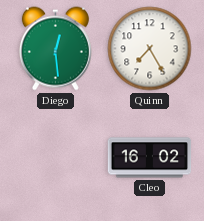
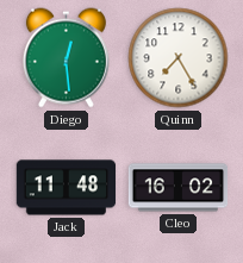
Jack: none -> 11:48 (67, 188)
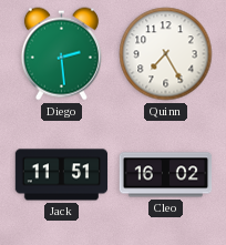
Diego: 12:29 -> 2:29 (61, 54)
Jack: 11:48 -> 11:51 (62, 175)
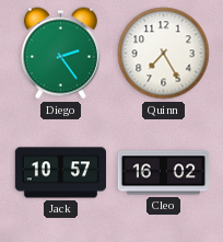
Diego: 2:29 -> 2:24 (60, 54)
Jack: 11:51 -> 10:57 (61, 173)
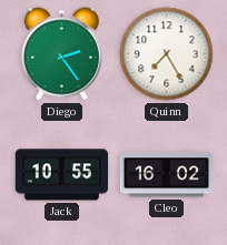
Jack: 10:57 -> 10:55 (62, 175)
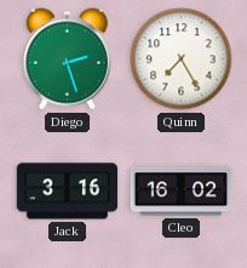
Diego: 2:24 -> 2:27 (67, 59)
Jack: 10:55 -> 3:16 (68, 192)
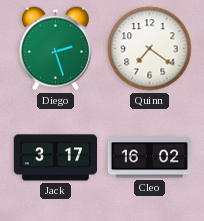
Quinn: 7:25 -> 7:21 (150, 49)
Jack: 3:16 -> 3:17 (56, 158)
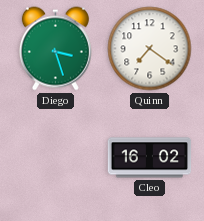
Diego: 2:27 -> 3:27 (55, 49)
Jack: 3:17 -> none (56, 158)
